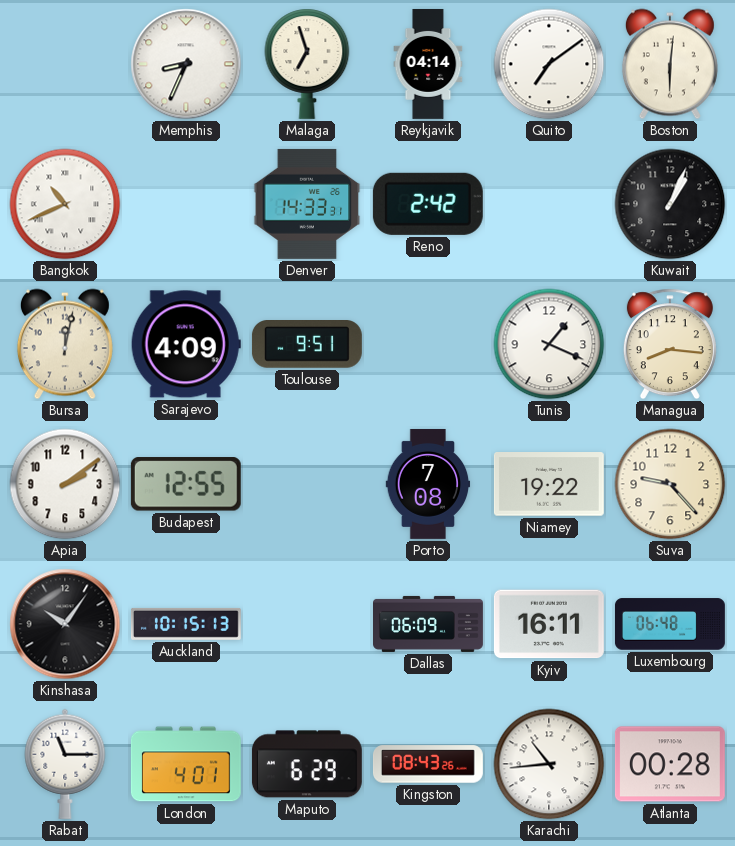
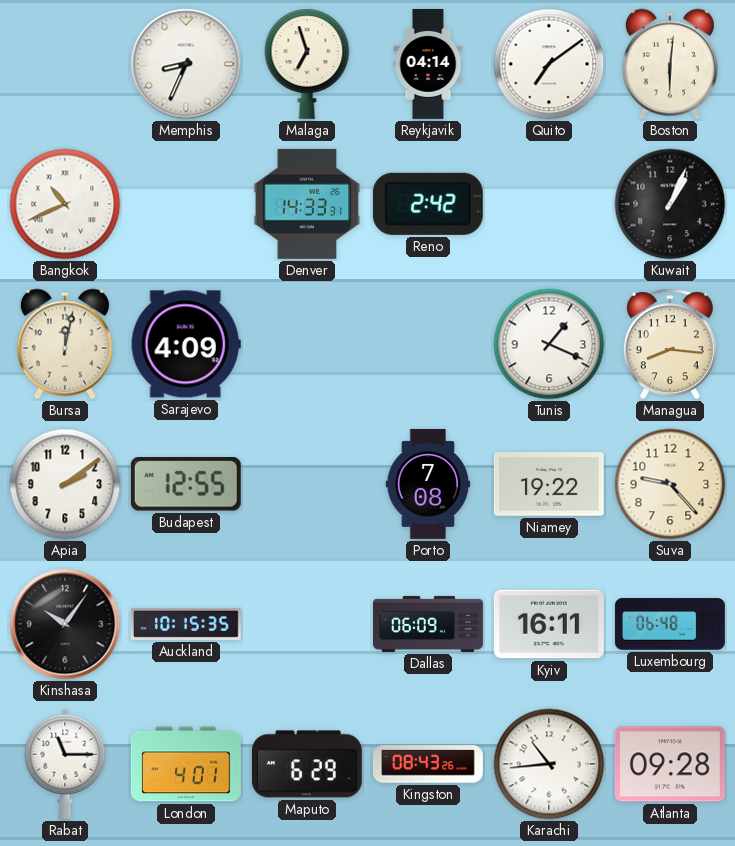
Toulouse: 9:51 -> none (307, 345)
Auckland: 10:15:13 -> 10:15:35 (186, 624)
Atlanta: 00:28 -> 09:28 (670, 764)
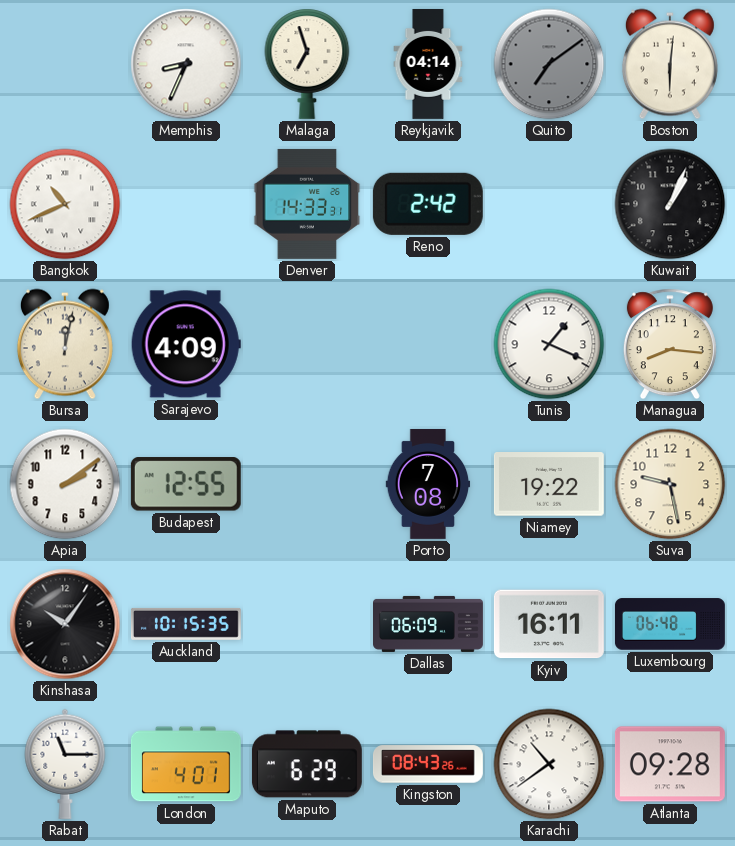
Quito dial: white -> grey (549, 64)
Suva: 9:23 -> 9:28 (670, 484)
Karachi: 10:44 -> 10:39 (549, 764)
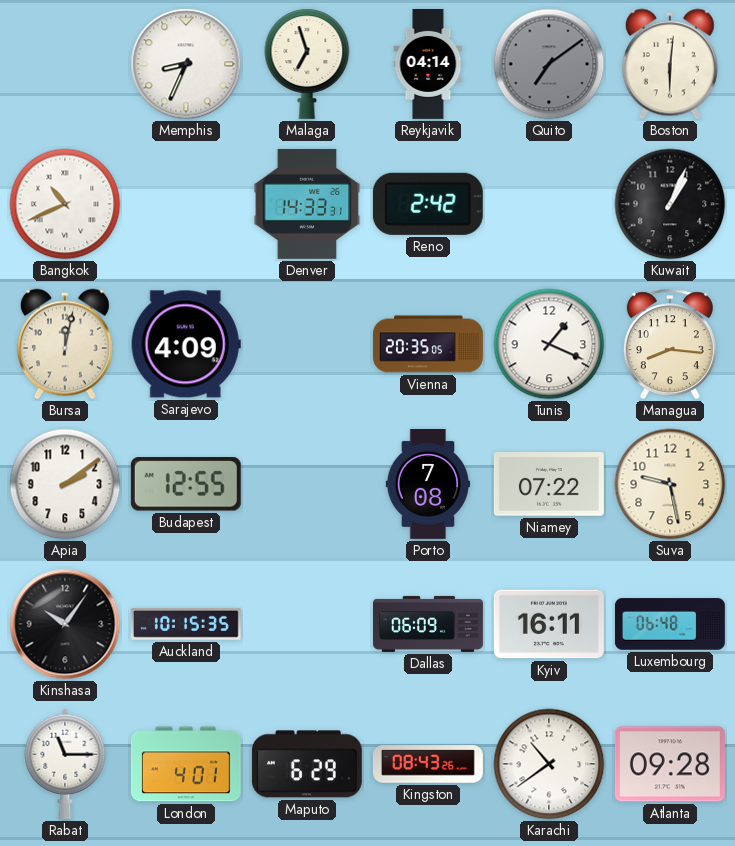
Vienna: none -> 20:35 (428, 344)
Niamey: 19:22 -> 07:22 (549, 485)
